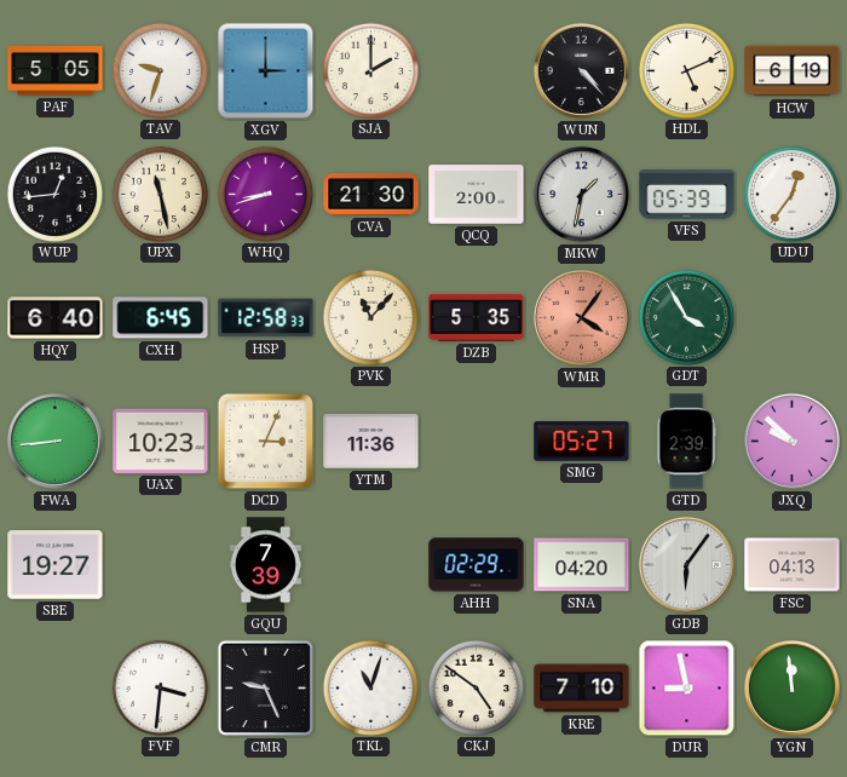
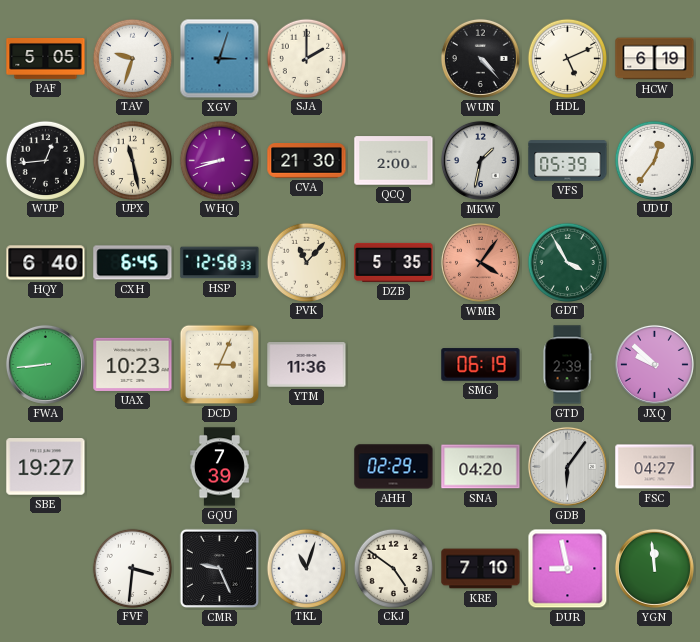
XGV: 3:00 -> 3:03 (220, 59)
SMG: 05:27 -> 06:19 (481, 365)
FSC: 04:13 -> 04:27 (655, 467)
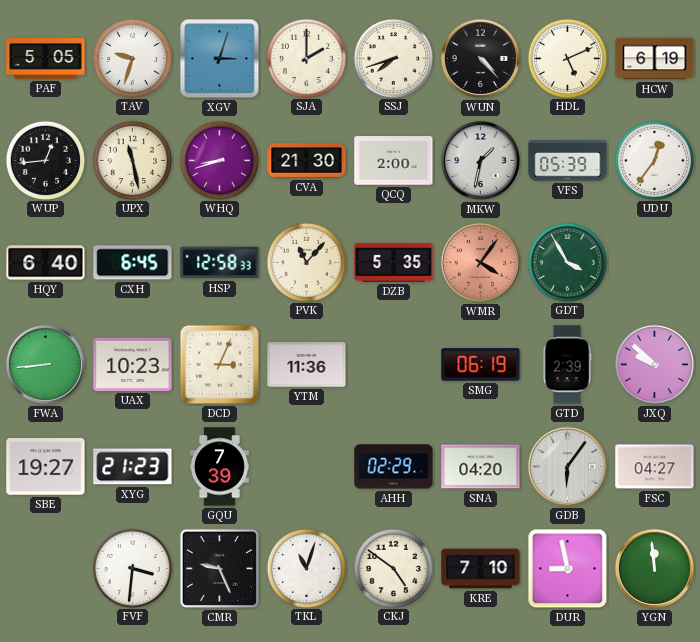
SSJ: none -> 7:42 (393, 58)
XYG: none -> 21:23 (133, 467)
